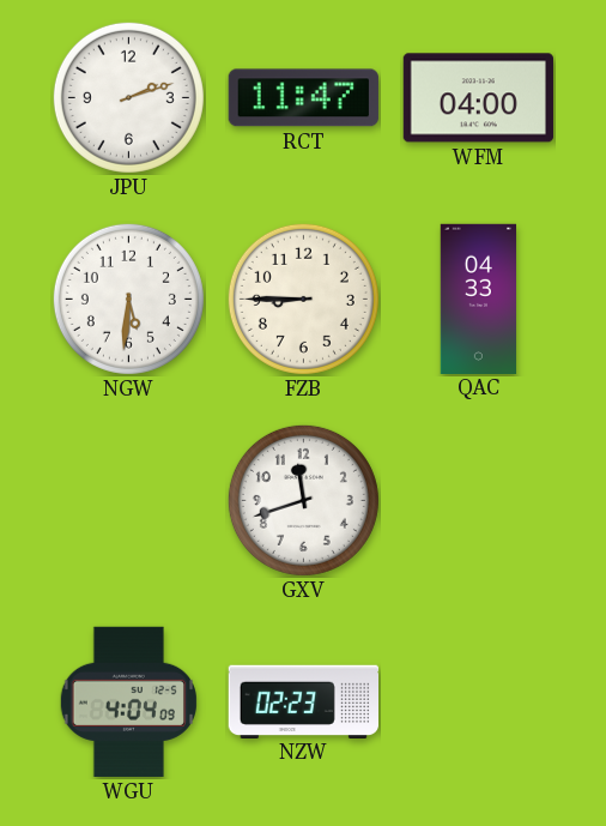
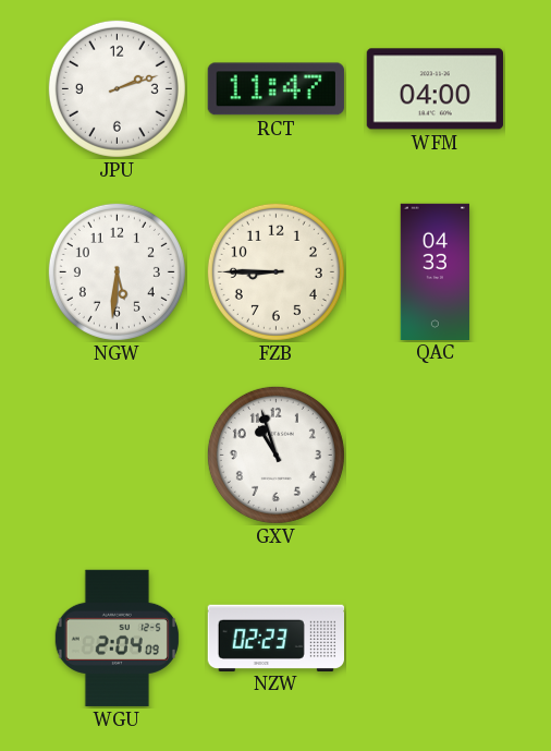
GXV: 11:42 -> 10:57 (275, 455)
WGU: 4:04 -> 2:04 (117, 638)
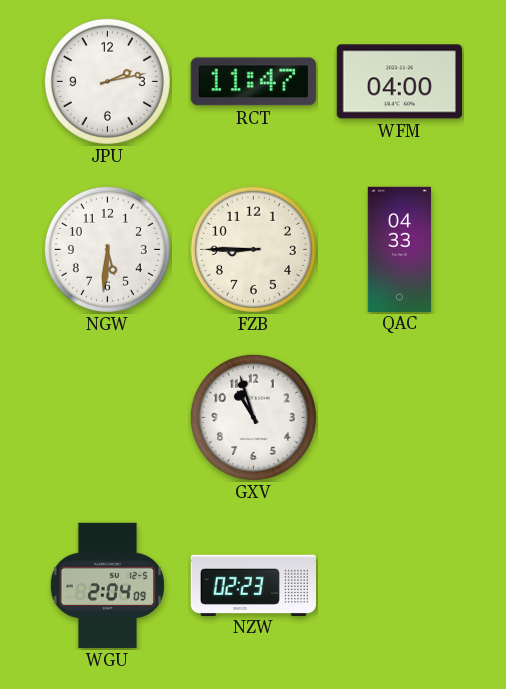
JPU: 2:12 -> 2:13 (107, 81)
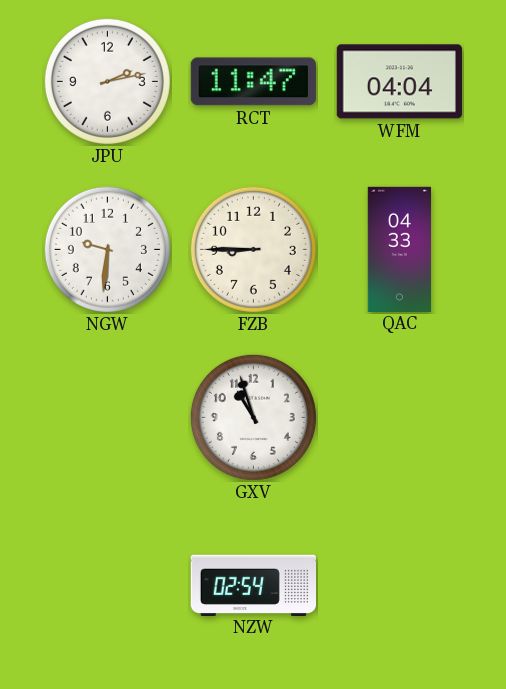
WFM: 04:00 -> 04:04 (399, 82)
NGW: 5:31 -> 9:31 (107, 249)
WGU: 2:04 -> none (107, 585)
NZW: 02:23 -> 02:54 (253, 585)
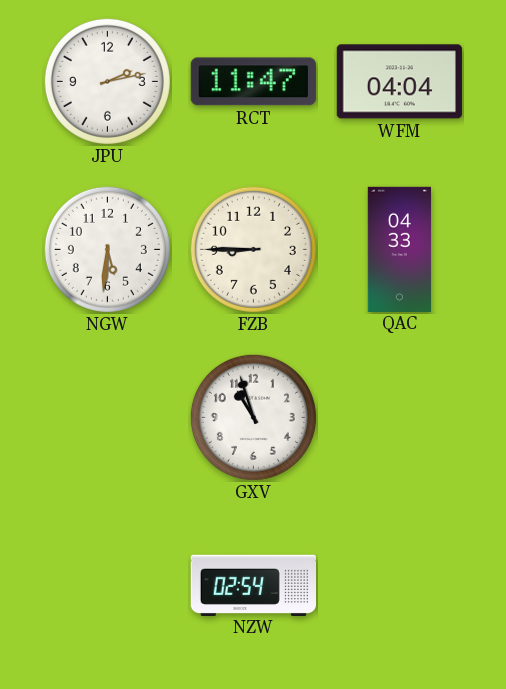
NGW: 9:31 -> 5:31 (107, 249)
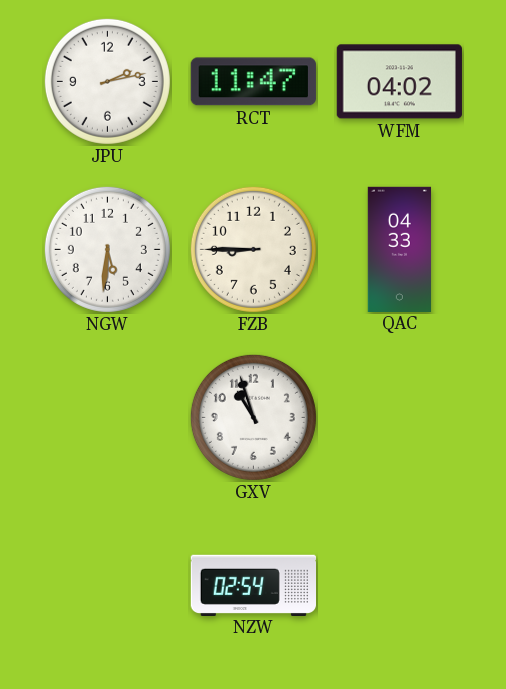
WFM: 04:04 -> 04:02 (399, 82)
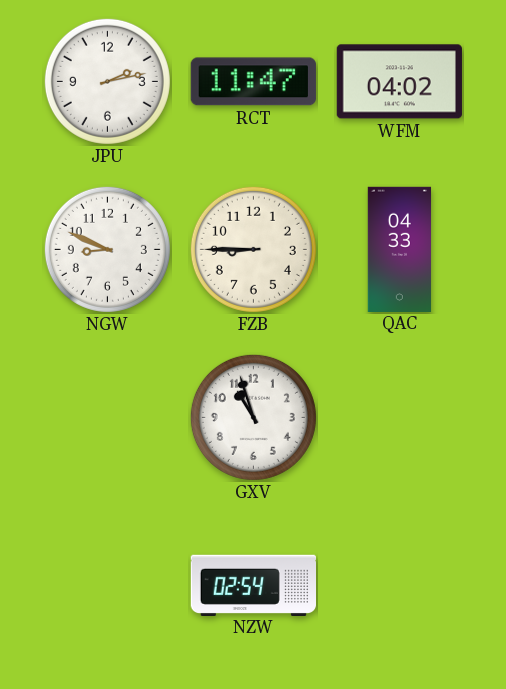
NGW: 5:31 -> 8:49 (107, 249)
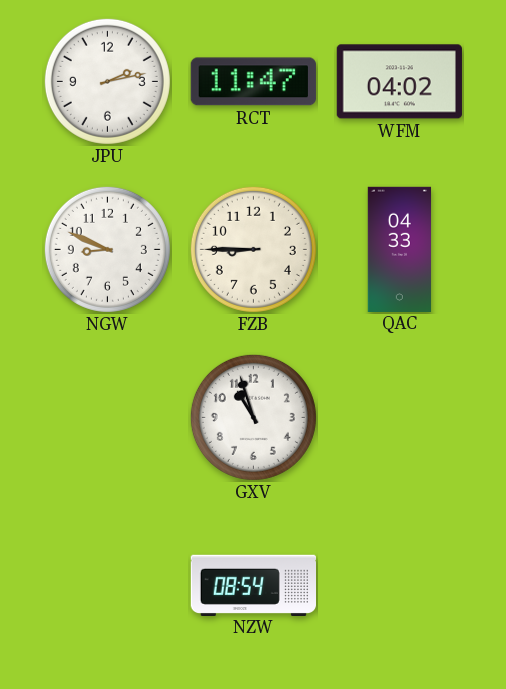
NZW: 02:54 -> 08:54 (253, 585)
